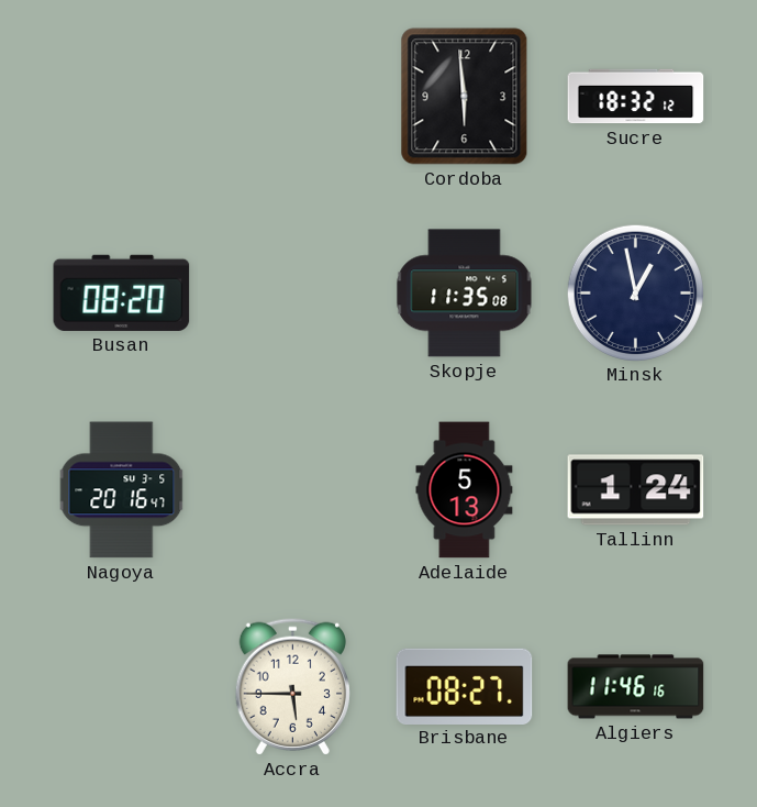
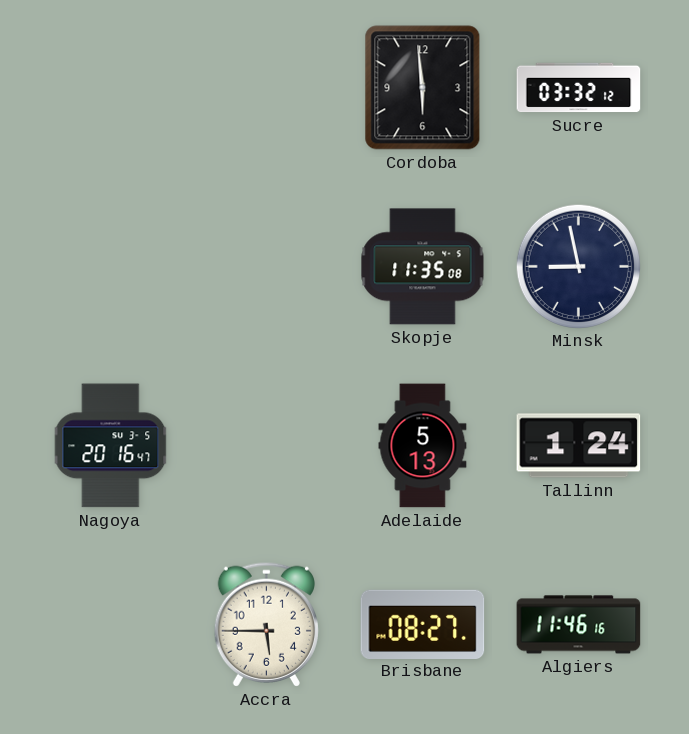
Sucre: 18:32 -> 03:32 (579, 88)
Busan: 08:20 -> none (122, 292)
Minsk: 12:58 -> 8:58 (578, 266)
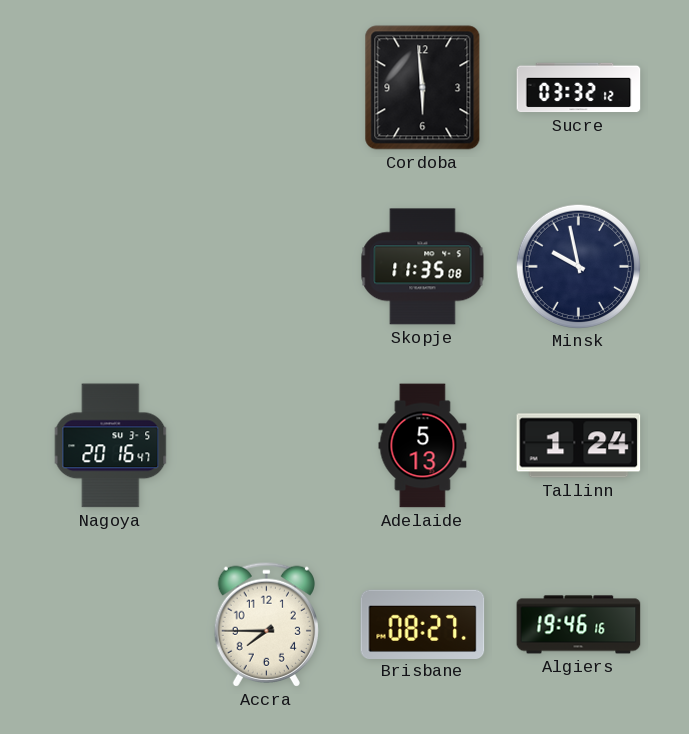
Minsk: 8:58 -> 9:58 (578, 266)
Accra: 5:45 -> 7:45 (266, 624)
Algiers: 11:46 -> 19:46 (579, 625)
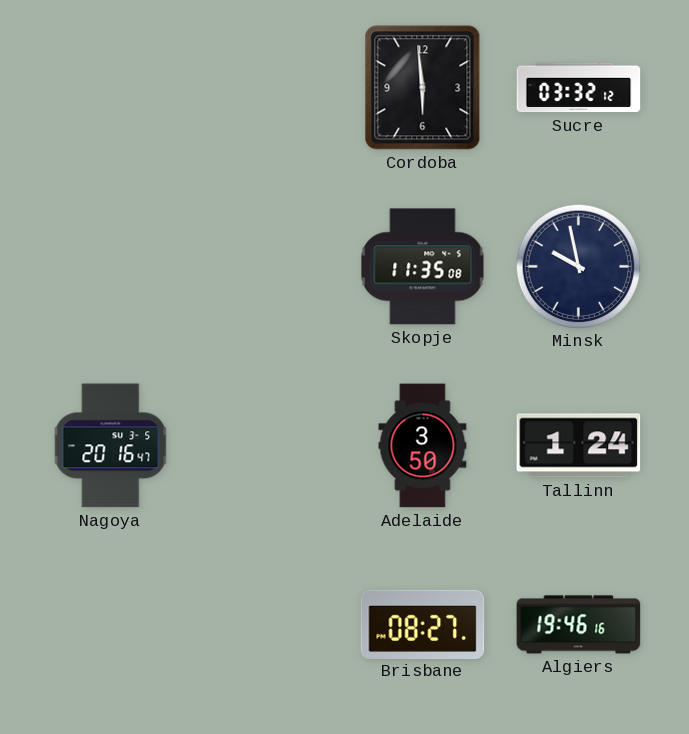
Adelaide: 5:13 -> 3:50 (423, 446)
Accra: 7:45 -> none (266, 624)
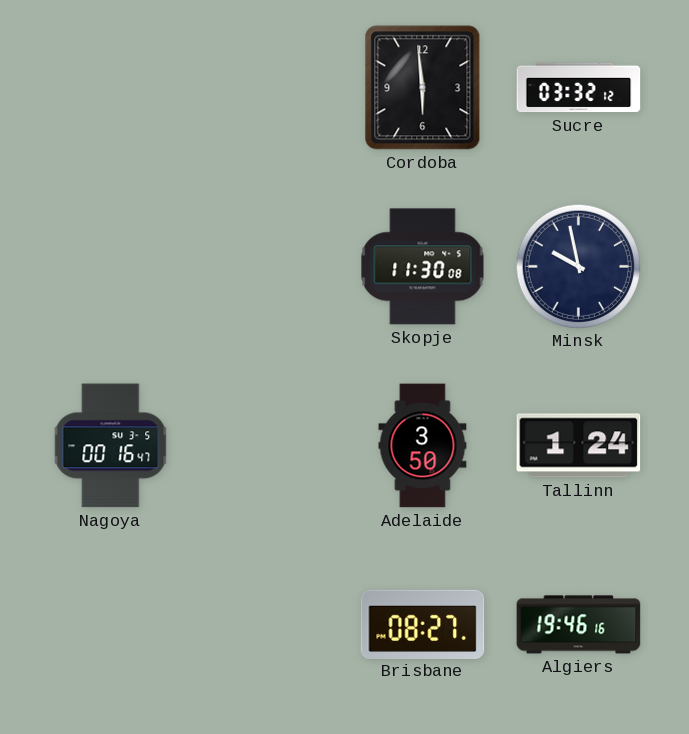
Skopje: 11:35 -> 11:30 (423, 267)
Nagoya: 20:16 -> 00:16 (111, 446)
